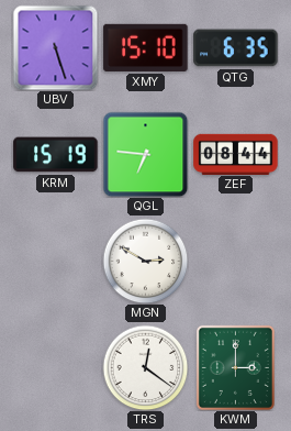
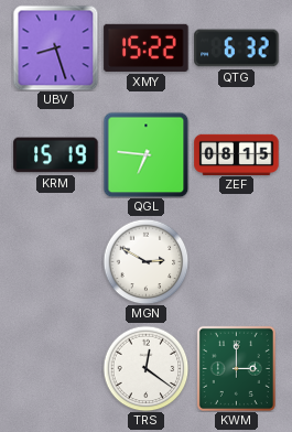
UBV: 5:27 -> 8:27 (55, 47)
XMY: 15:10 -> 15:22 (147, 47)
QTG: 6:35 -> 6:32 (237, 48)
ZEF: 08:44 -> 08:15 (237, 154)
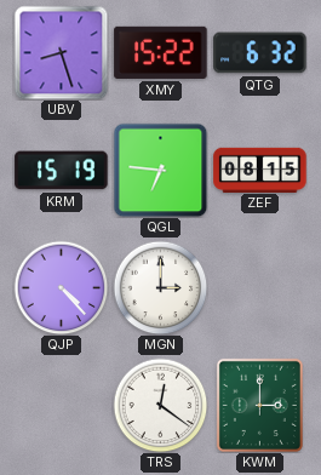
QJP: none -> 4:23 (61, 287)
MGN: 2:50 -> 3:00 (160, 287)
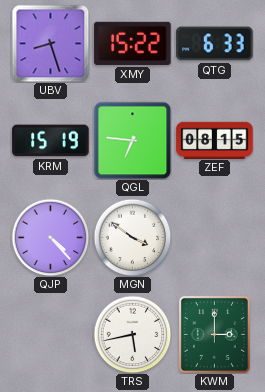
QTG: 6:32 -> 6:33 (215, 44)
MGN: 3:00 -> 3:51 (132, 237)
TRS: 12:21 -> 5:43 (132, 334)
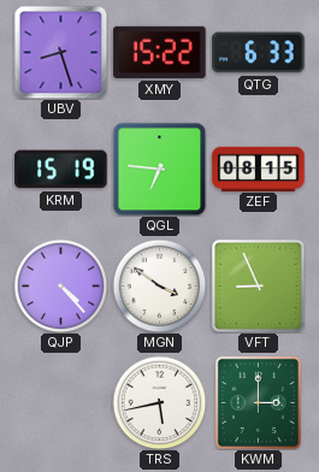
VFT: none -> 8:56 (258, 285)
